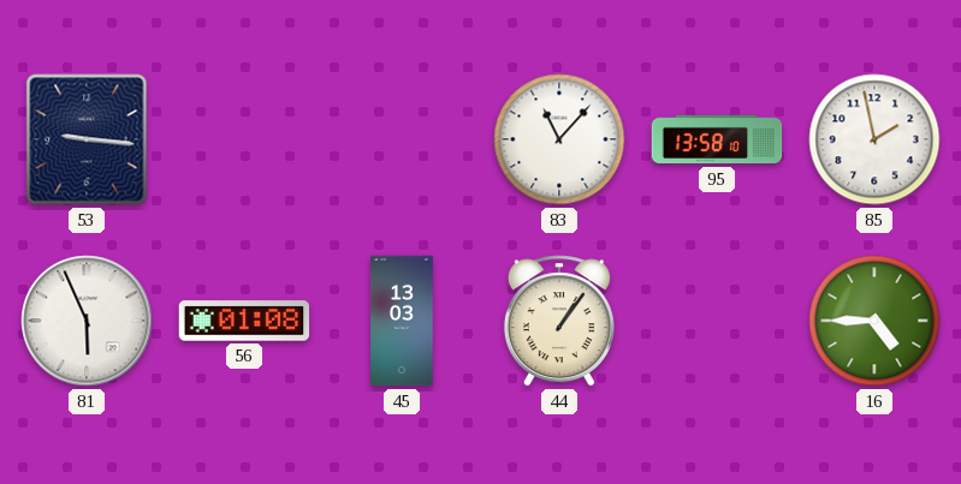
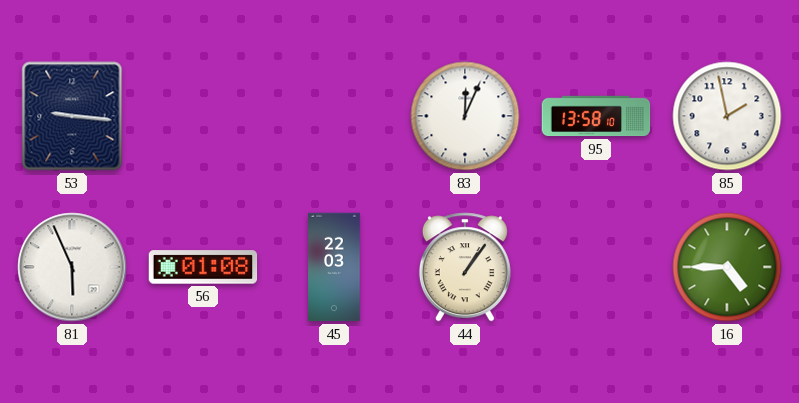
83: 11:07 -> 12:04 (465, 116)
45: 13:03 -> 22:03 (334, 267)
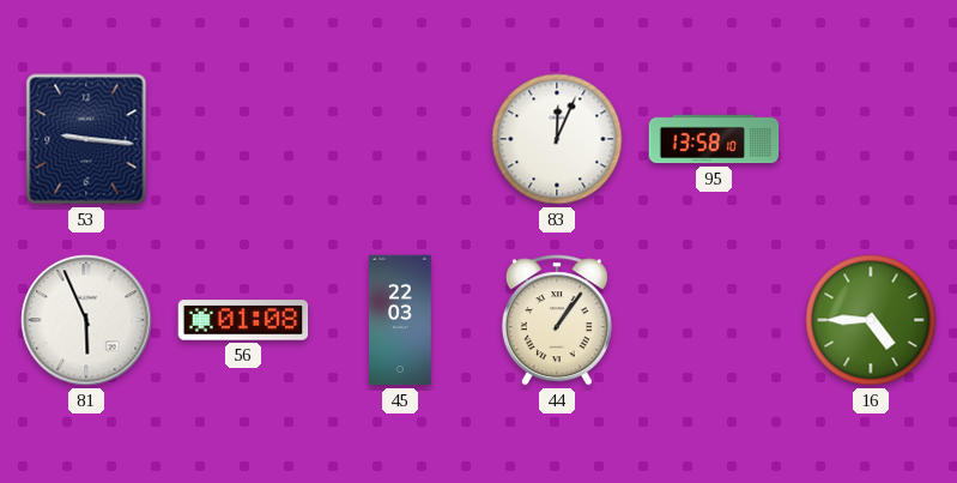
85: 1:58 -> none (727, 116)
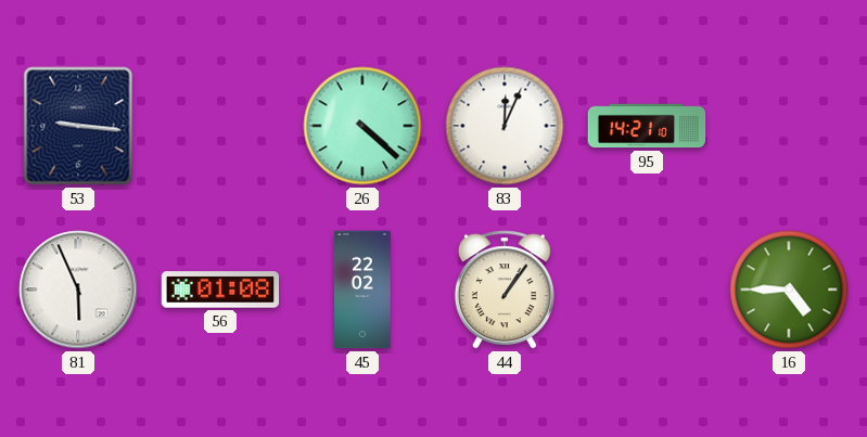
26: none -> 4:22 (362, 126)
95: 13:58 -> 14:21 (647, 126)
45: 22:03 -> 22:02 (362, 290)
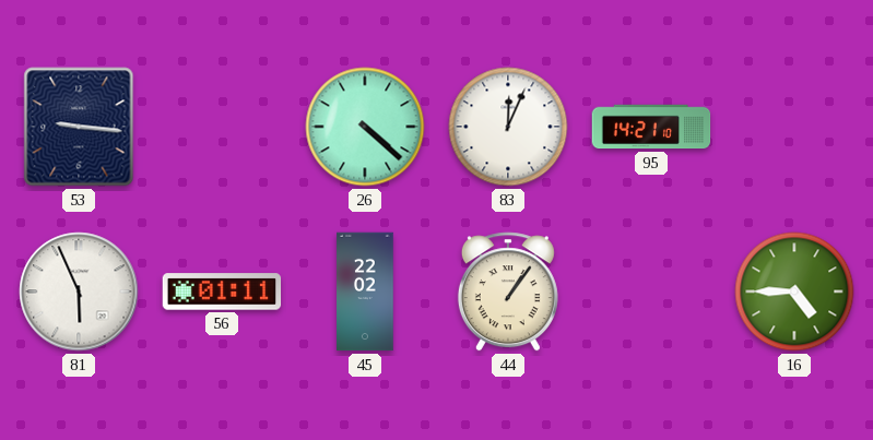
56: 01:08 -> 01:11 (222, 292)
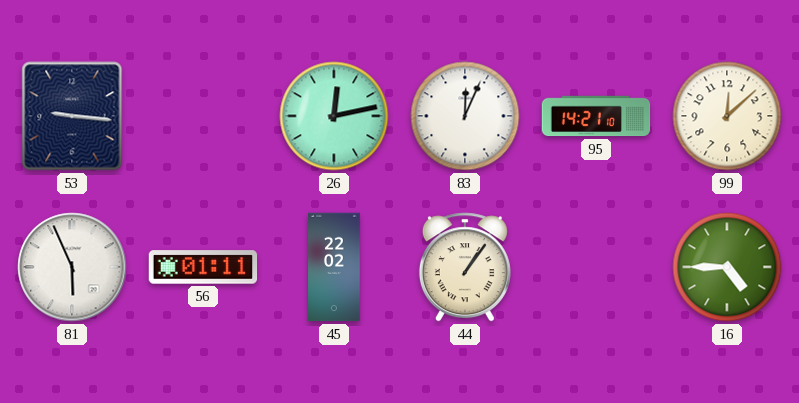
26: 4:22 -> 12:13 (334, 116)
99: none -> 12:08 (727, 116)
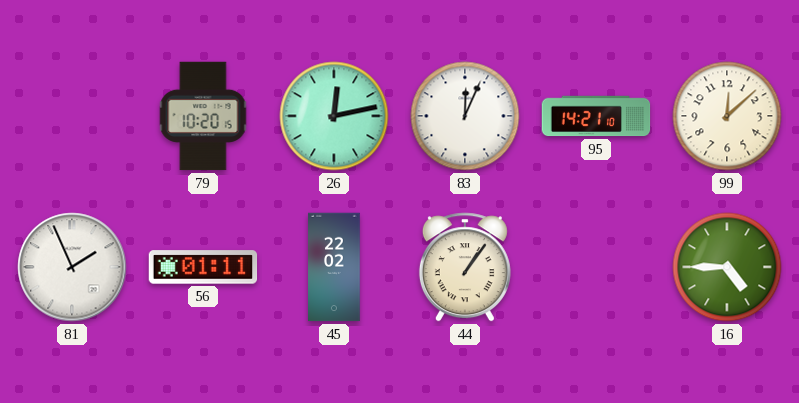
53: 9:16 -> none (72, 116)
79: none -> 10:20 (203, 116)
81: 5:56 -> 1:56 (72, 267)
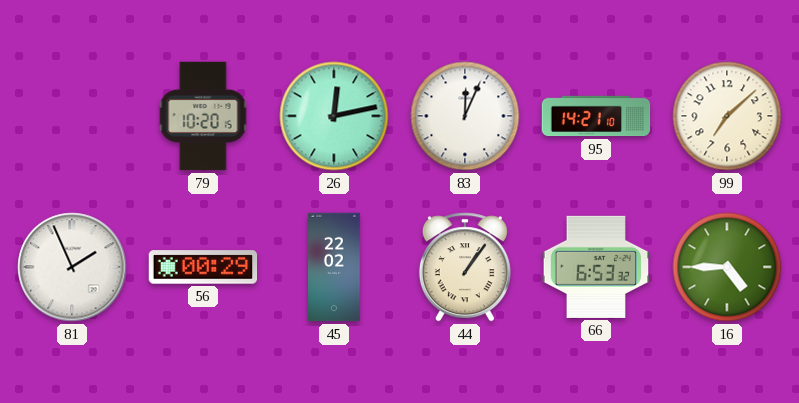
99: 12:08 -> 7:08 (727, 116)
56: 01:11 -> 00:29 (203, 267)
66: none -> 6:53 (596, 267)
